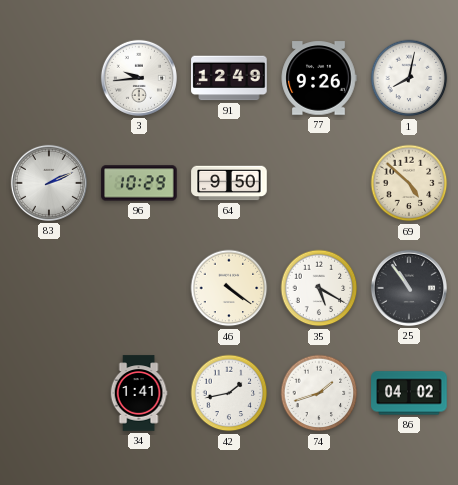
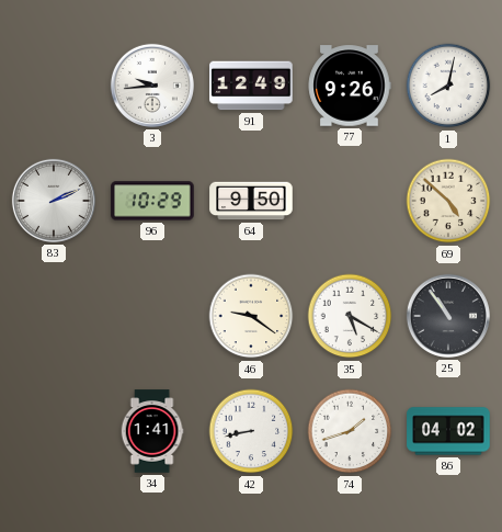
46: 4:21 -> 9:21 (251, 316)
42: 1:43 -> 8:43 (251, 431)
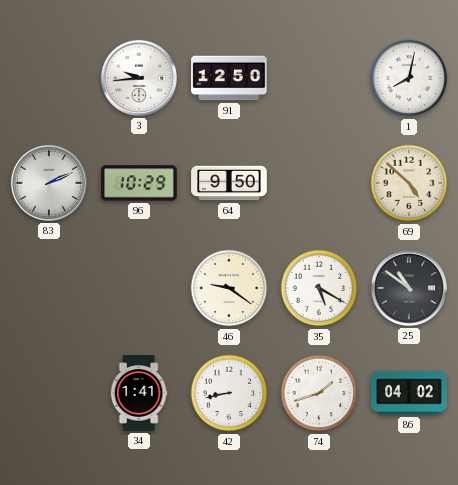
91: 12:49 -> 12:50 (229, 78)
77: 9:26 -> none (350, 86)
25: 10:54 -> 10:51 (409, 288)
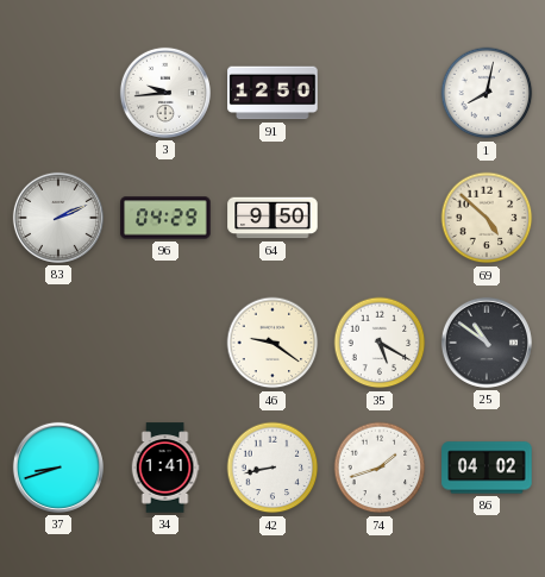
96: 10:29 -> 04:29 (165, 218)
37: none -> 8:42 (58, 468)
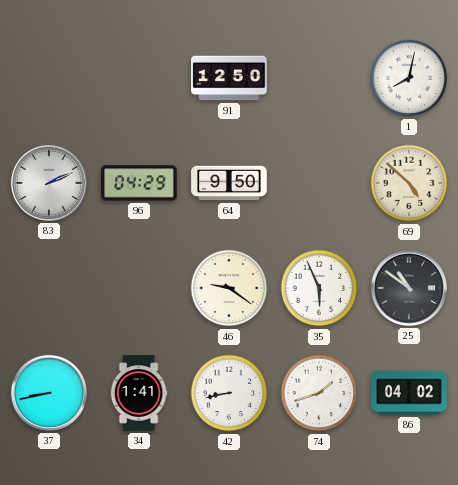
3: 9:44 -> none (165, 93)
35: 5:20 -> 5:56 (319, 288)
37: 8:42 -> 8:43 (49, 393)
